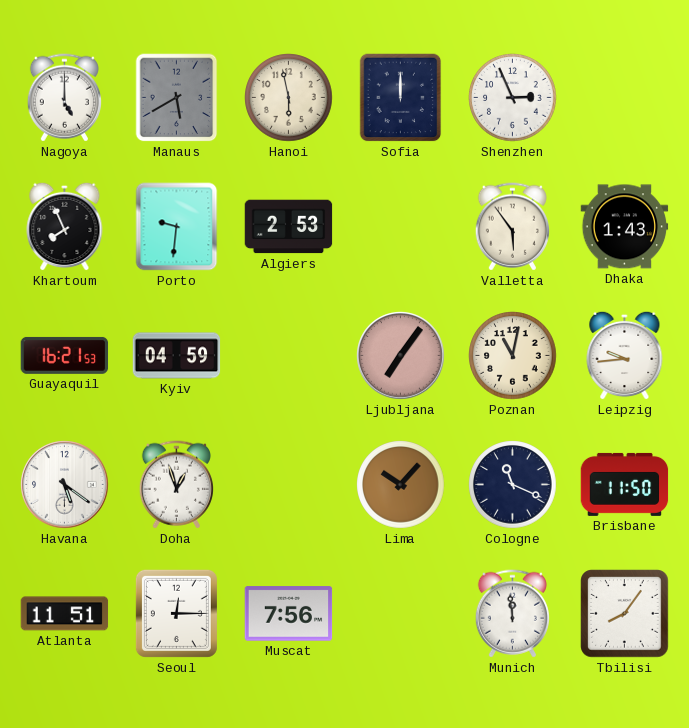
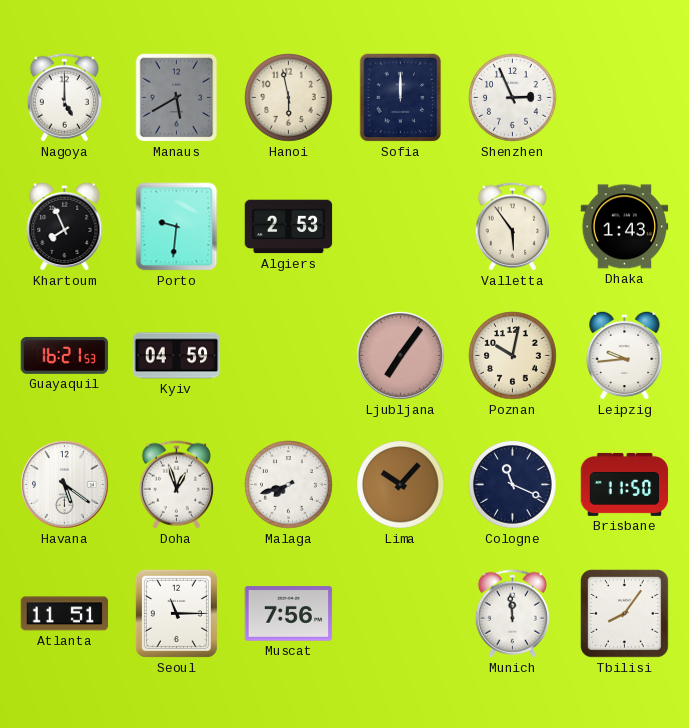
Poznan: 11:02 -> 10:02 (513, 356)
Malaga: none -> 7:42 (289, 485)
Seoul: 12:15 -> 11:15 (176, 613)
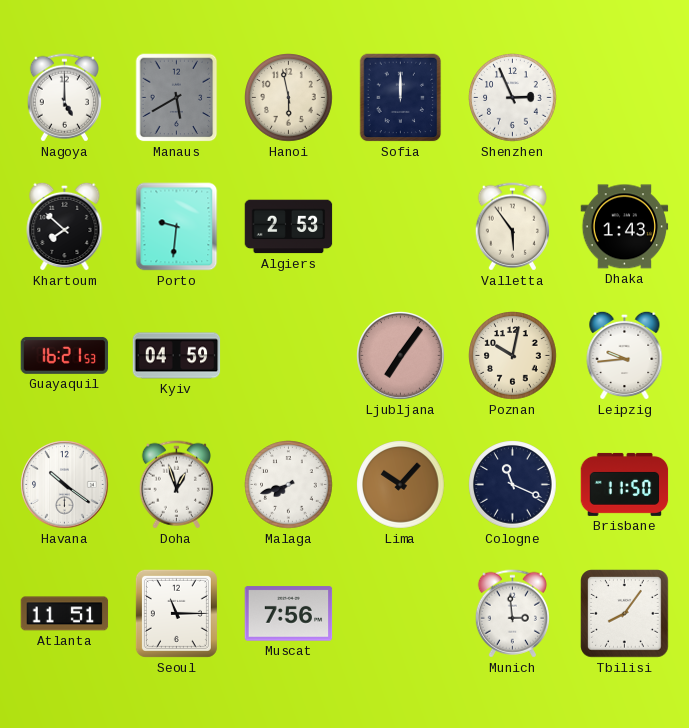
Khartoum: 7:56 -> 7:52 (65, 226)
Havana: 5:21 -> 10:21 (65, 485)
Munich: 11:59 -> 2:59 (512, 614)
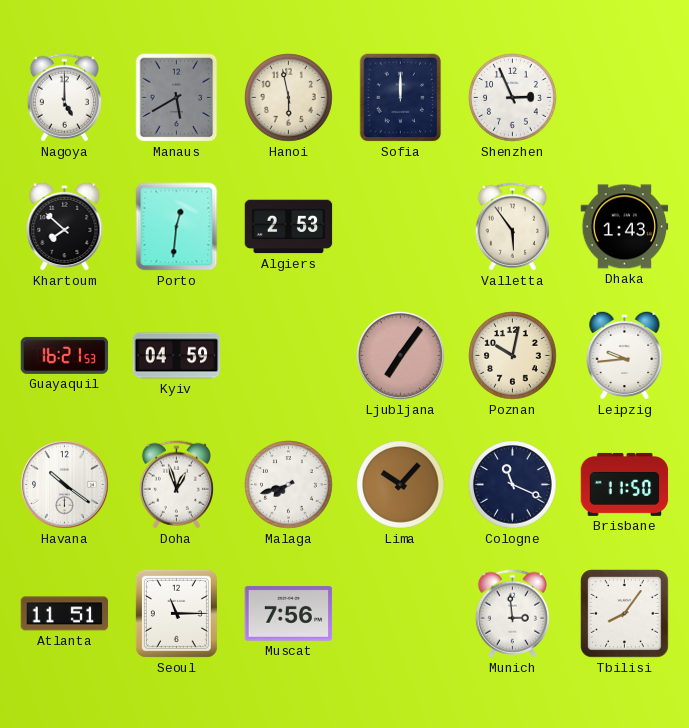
Porto: 9:31 -> 12:31 (177, 227)
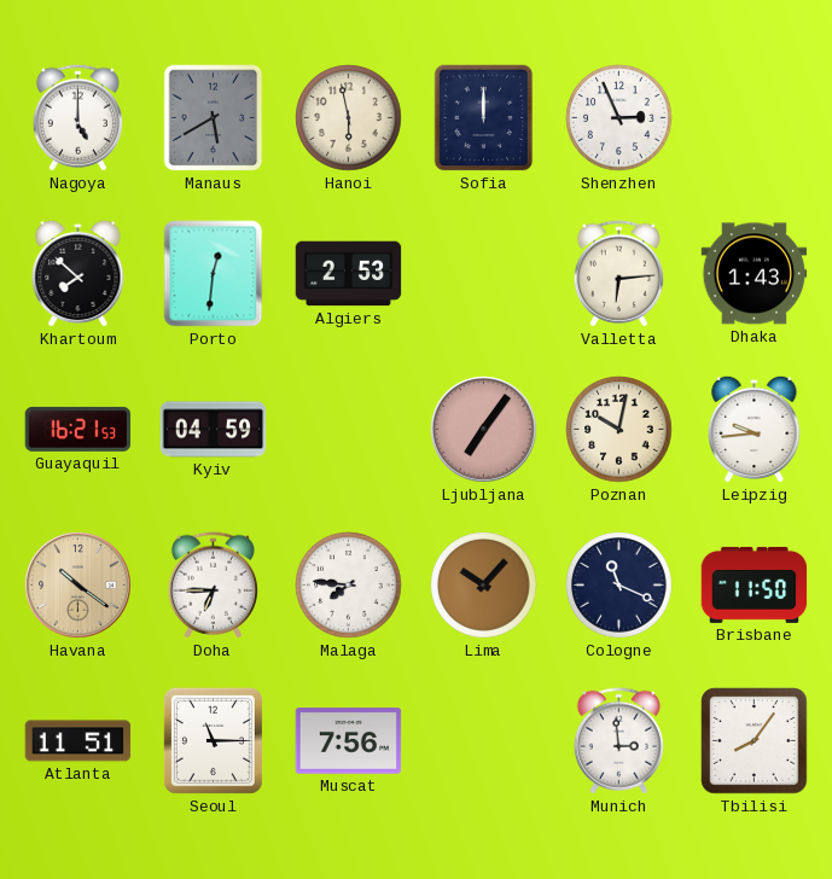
Valletta: 5:54 -> 6:14 (618, 274)
Havana dial: white -> champagne (78, 586)
Doha: 12:57 -> 6:45 (213, 586)
Malaga: 7:42 -> 7:46 (349, 586)
